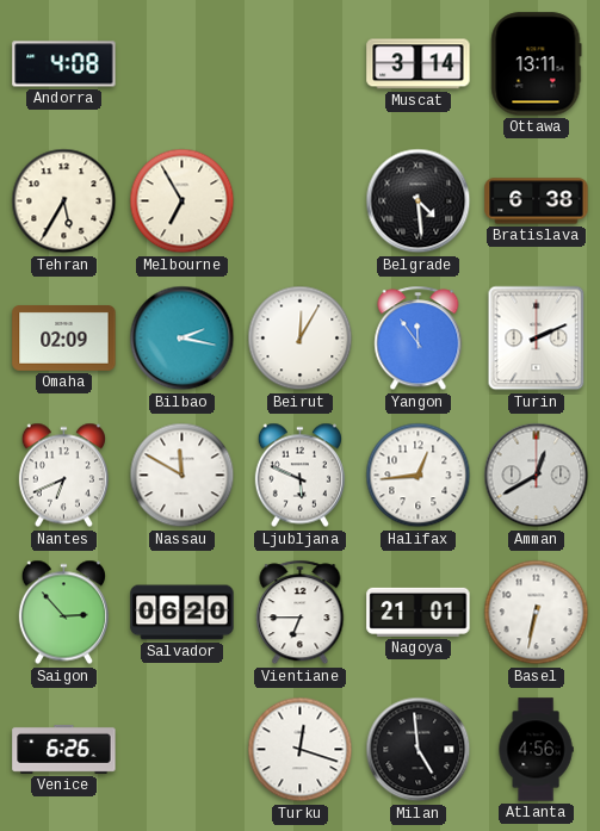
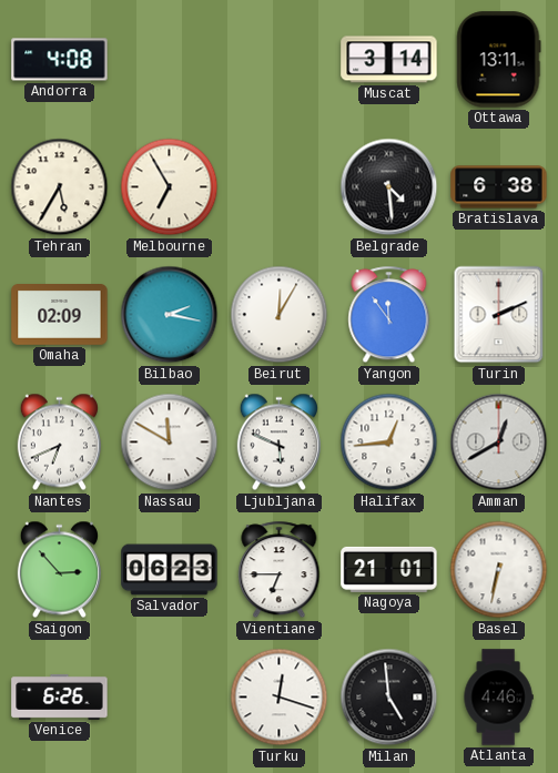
Salvador: 06:20 -> 06:23 (170, 570)
Atlanta: 4:56 -> 4:46 (498, 698)
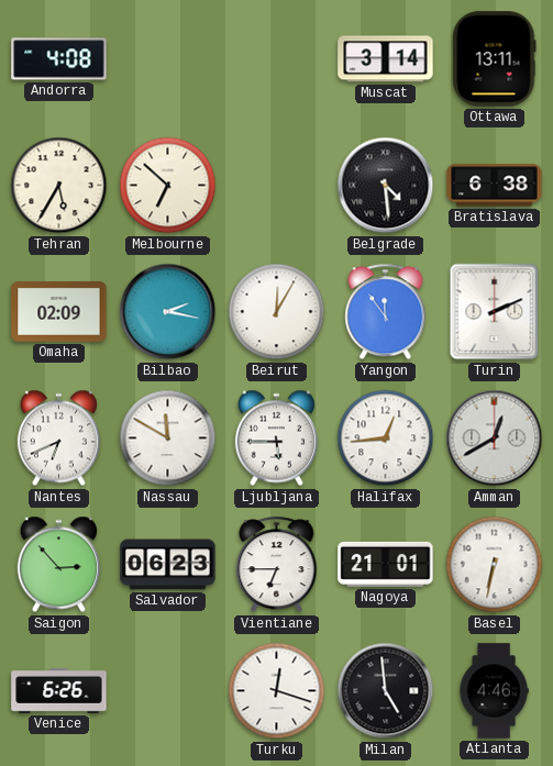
Melbourne: 6:55 -> 6:52 (168, 186)
Ljubljana: 5:49 -> 5:45 (276, 438)
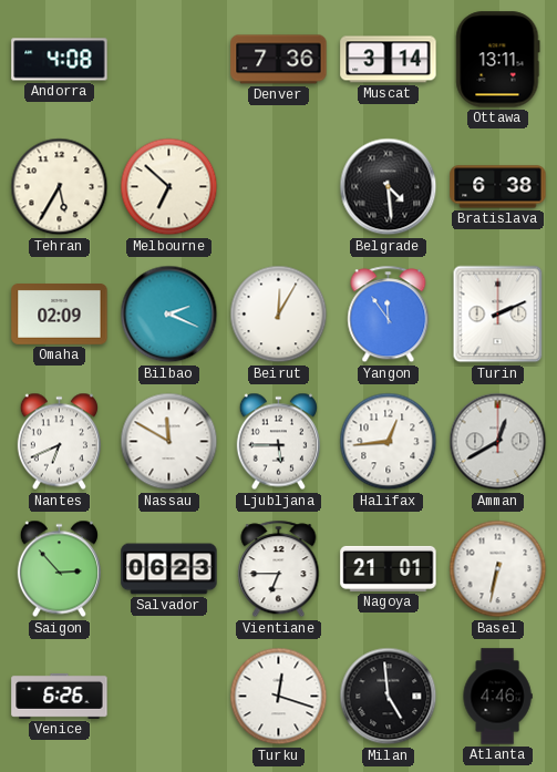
Denver: none -> 7:36 (279, 60)
Bilbao: 2:17 -> 2:19 (169, 315)
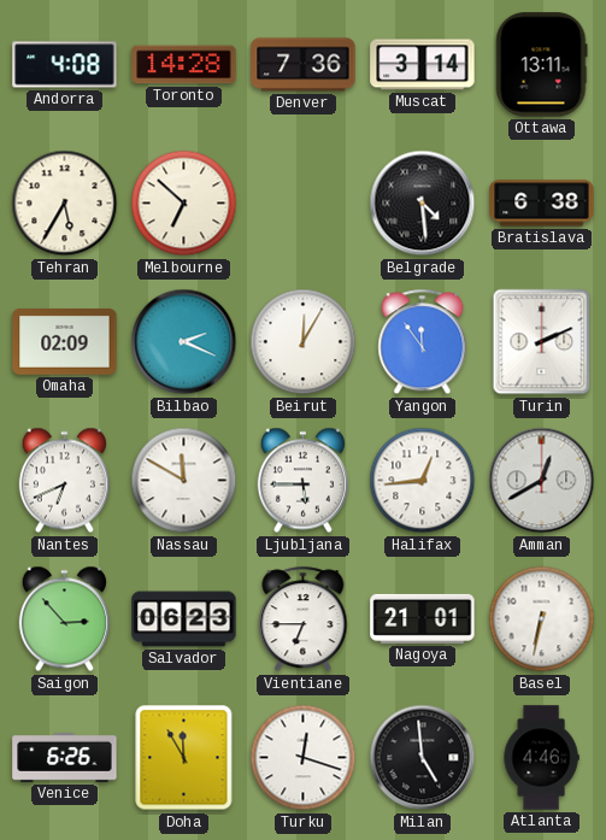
Toronto: none -> 14:28 (184, 65)
Doha: none -> 11:55 (184, 758)
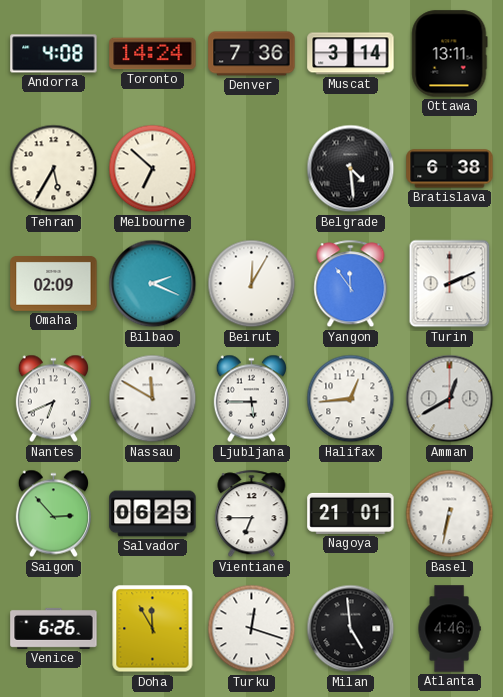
Toronto: 14:28 -> 14:24 (153, 54)
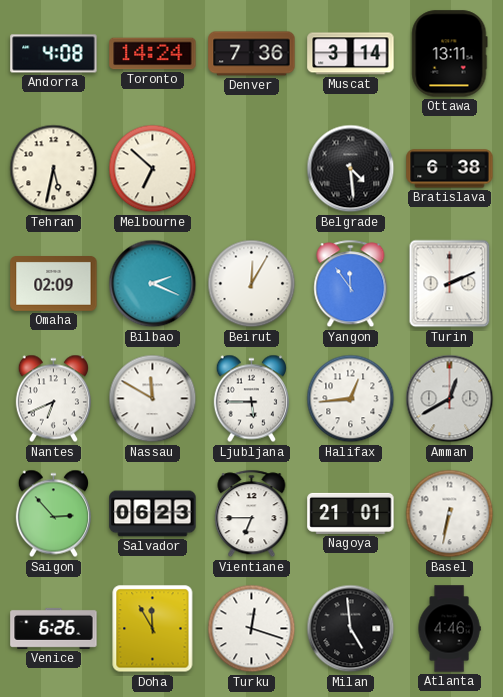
Tehran: 5:35 -> 5:32 (54, 169)
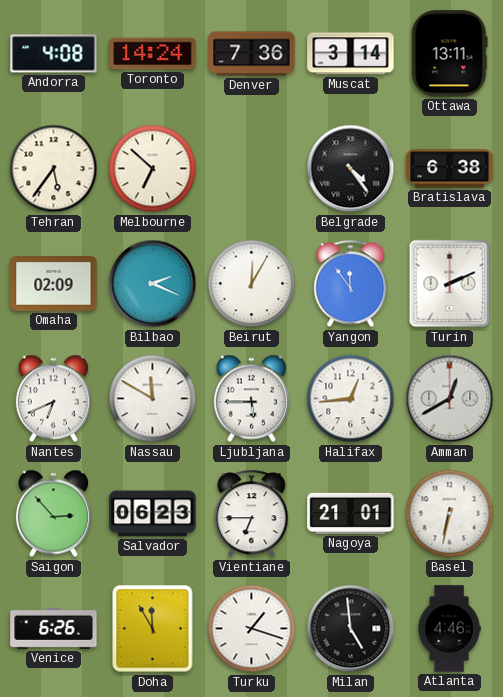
Tehran: 5:32 -> 5:36 (54, 169)
Belgrade: 4:29 -> 4:24 (351, 169)
Turku: 12:18 -> 1:18 (252, 629)
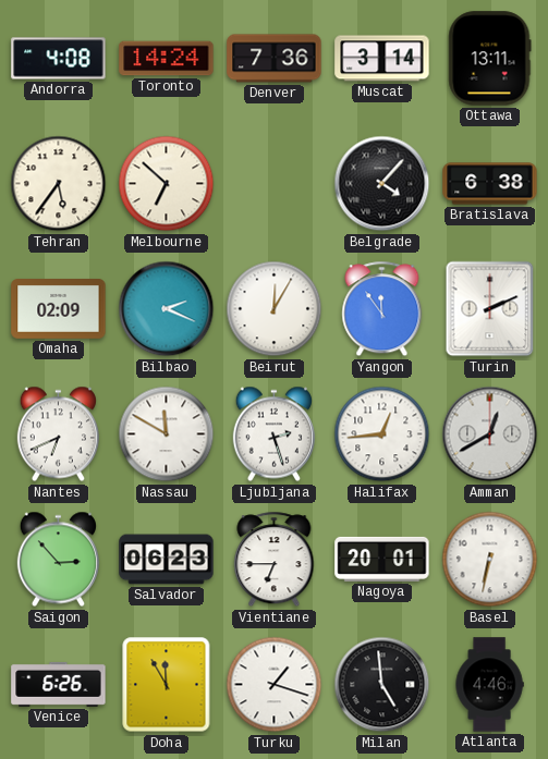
Belgrade: 4:24 -> 4:07 (382, 184)
Ljubljana: 5:45 -> 2:27 (273, 434)
Nagoya: 21:01 -> 20:01 (382, 559)
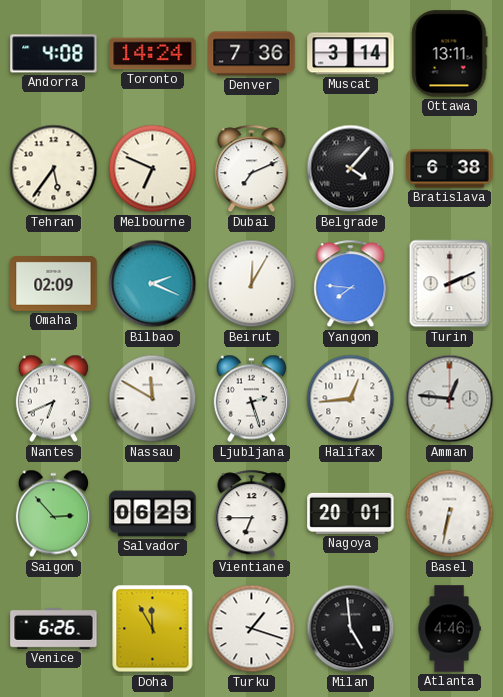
Melbourne: 6:52 -> 6:49 (153, 169)
Dubai: none -> 7:11 (252, 169)
Yangon: 11:54 -> 7:46 (351, 284)
Amman: 12:40 -> 12:46 (450, 399)
